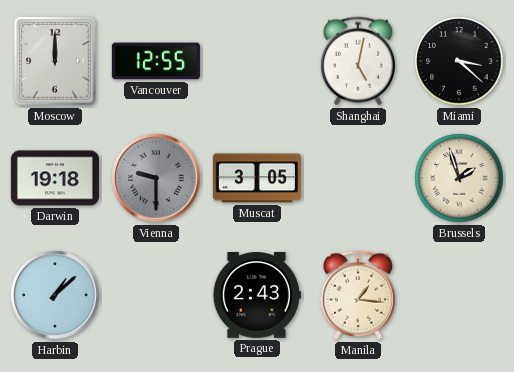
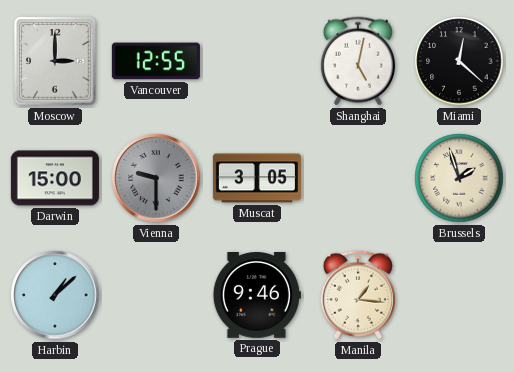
Moscow: 12:00 -> 3:00 (55, 61)
Miami: 3:22 -> 12:22 (459, 61)
Darwin: 19:18 -> 15:00 (55, 178)
Prague: 2:43 -> 9:46 (257, 296)
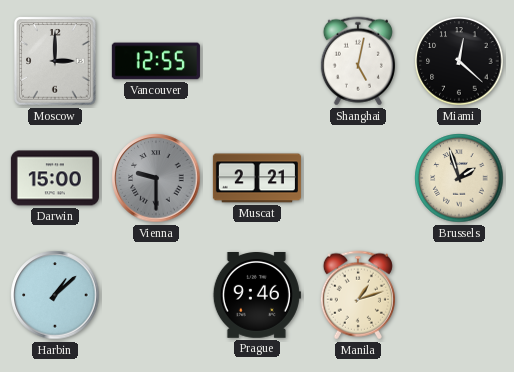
Muscat: 3:05 -> 2:21 (257, 178)
Manila: 1:16 -> 1:12 (358, 295)
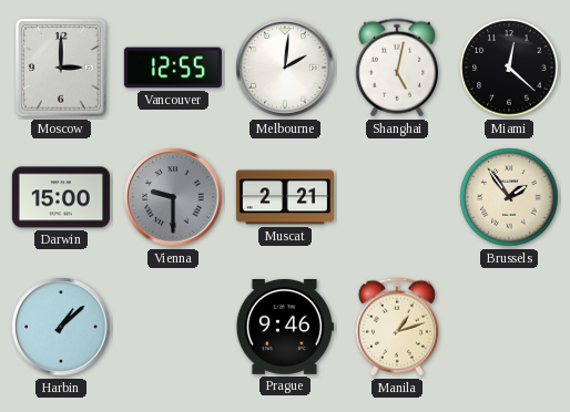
Melbourne: none -> 2:01 (285, 68)
Brussels: 1:57 -> 1:54 (509, 197)
